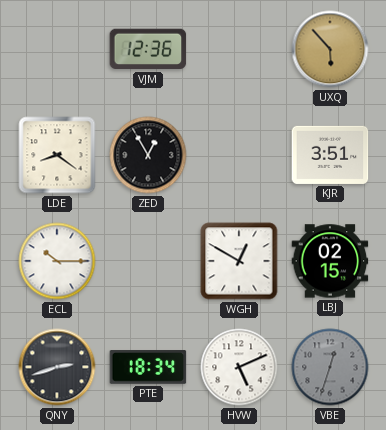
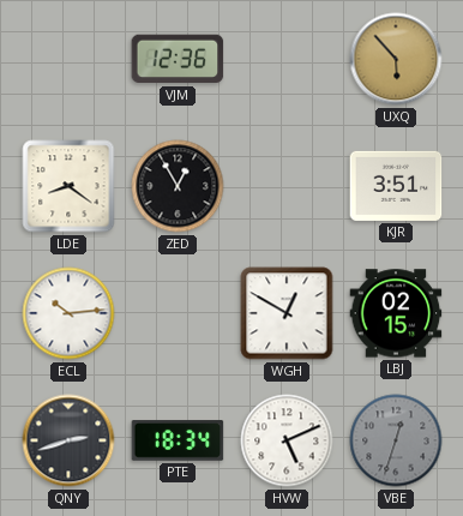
ECL: 10:15 -> 10:14 (68, 313)
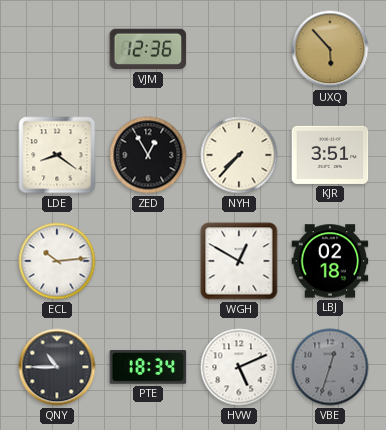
NYH: none -> 7:37 (239, 155)
LBJ: 02:15 -> 02:18 (330, 261)
QNY: 2:42 -> 10:45 (57, 367)
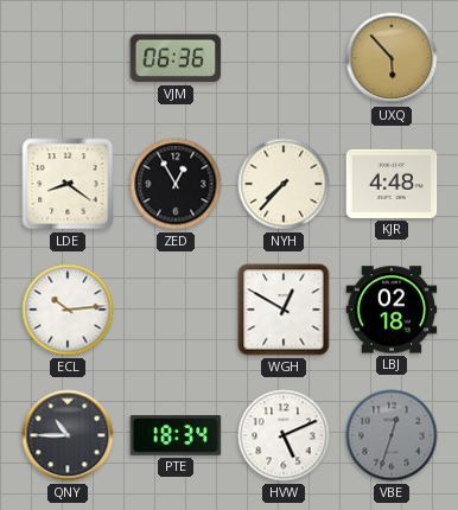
VJM: 12:36 -> 06:36 (176, 58)
KJR: 3:51 -> 4:48 (392, 184)
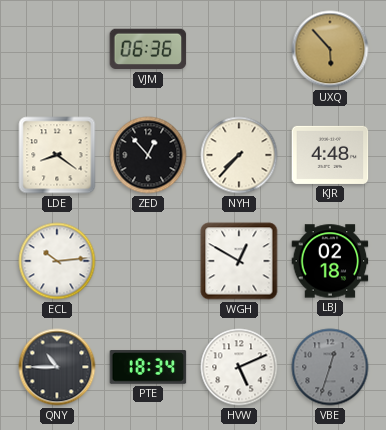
ZED: 12:55 -> 12:53 (148, 155)
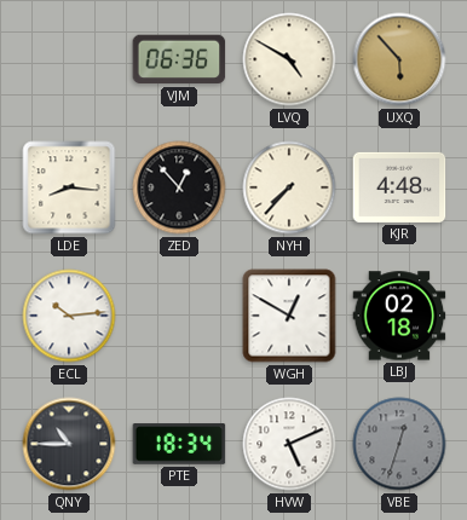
LVQ: none -> 4:50 (289, 59)
LDE: 8:21 -> 8:16 (69, 187)
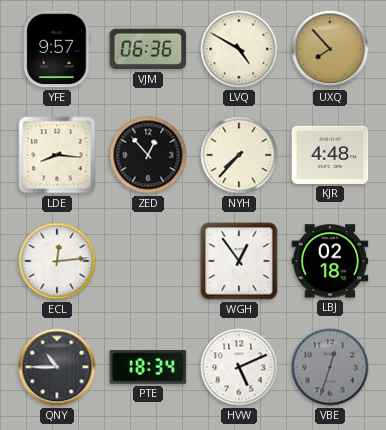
YFE: none -> 9:57 (57, 49)
UXQ: 5:53 -> 7:53 (330, 49)
ECL: 10:14 -> 12:14 (57, 261)
WGH: 12:50 -> 12:54 (239, 261)
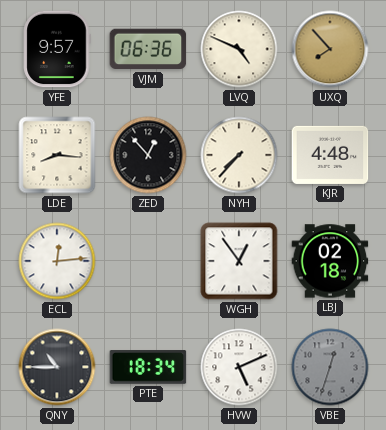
LVQ: 4:50 -> 4:49 (239, 49)
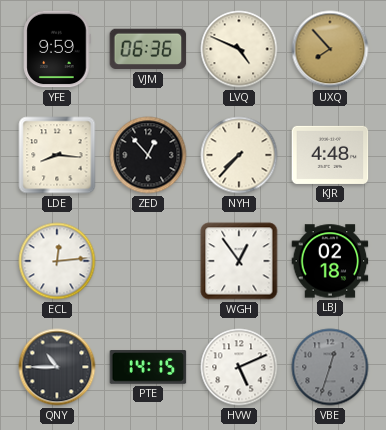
YFE: 9:57 -> 9:59 (57, 49)
PTE: 18:34 -> 14:15 (148, 367)
